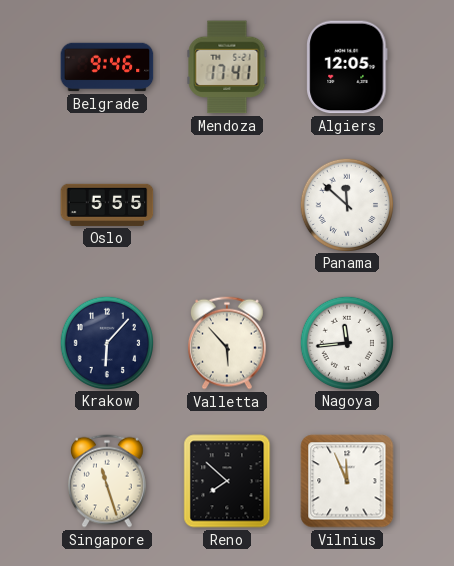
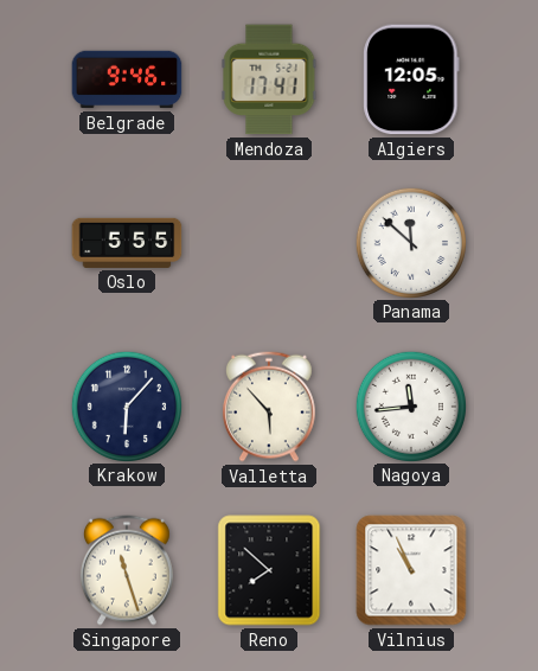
Vilnius: 11:56 -> 10:56 (411, 570)
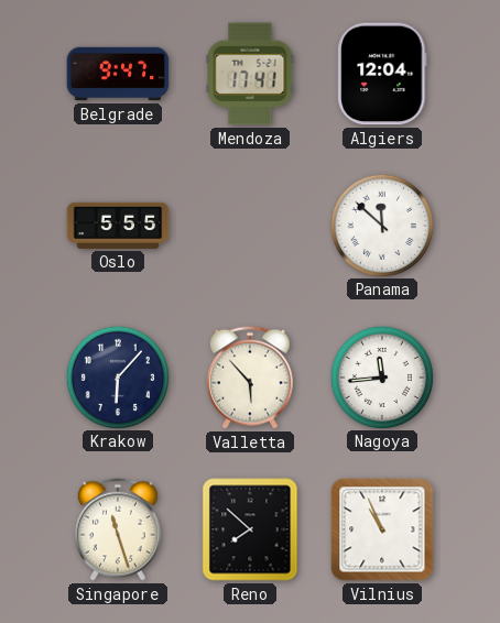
Belgrade: 9:46 -> 9:47 (118, 74)
Algiers: 12:05 -> 12:04 (382, 74)
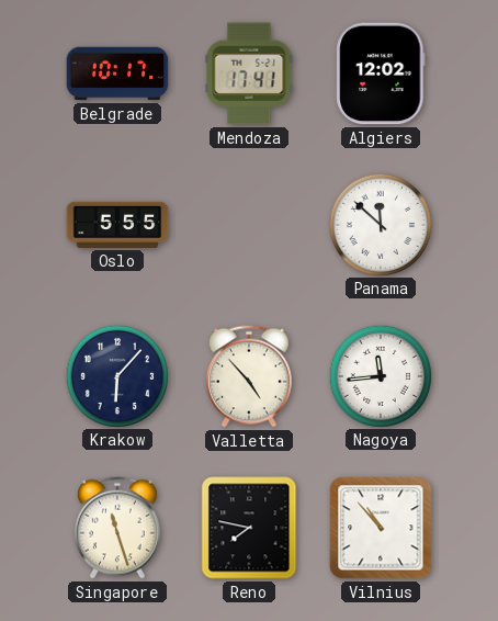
Belgrade: 9:47 -> 10:17 (117, 74)
Algiers: 12:04 -> 12:02 (381, 74)
Valletta: 5:53 -> 4:53 (249, 376)
Reno: 7:52 -> 7:47 (249, 528)
Vilnius: 10:56 -> 10:53 (381, 528)
